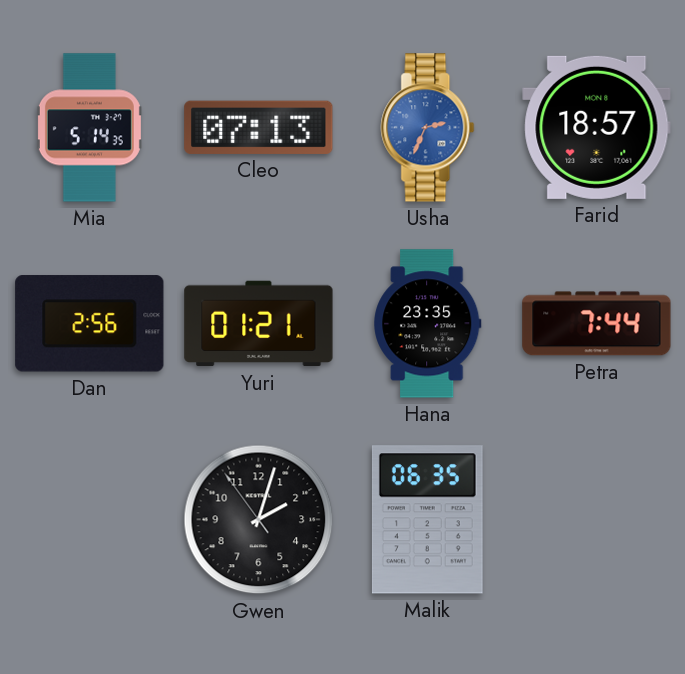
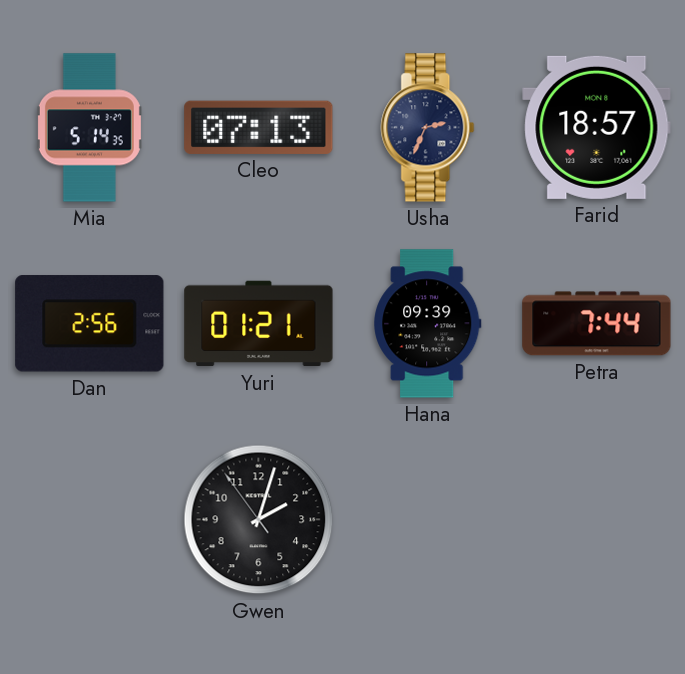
Usha dial: blue -> navy (428, 128)
Hana: 23:35 -> 09:39 (428, 324)
Malik: 06:35 -> none (427, 520)
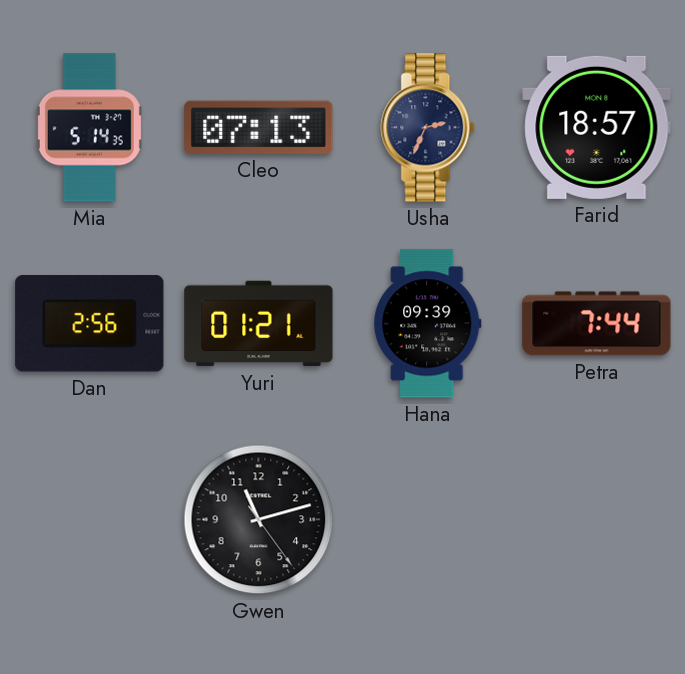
Gwen: 2:02 -> 11:12 (259, 520)
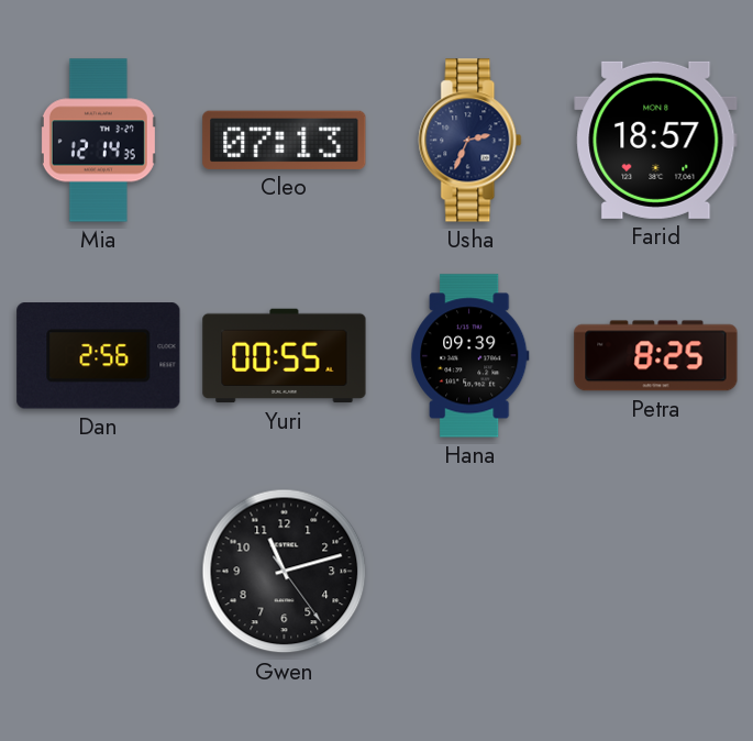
Mia: 5:14 -> 12:14 (98, 141)
Yuri: 01:21 -> 00:55 (285, 356)
Petra: 7:44 -> 8:25 (656, 356)
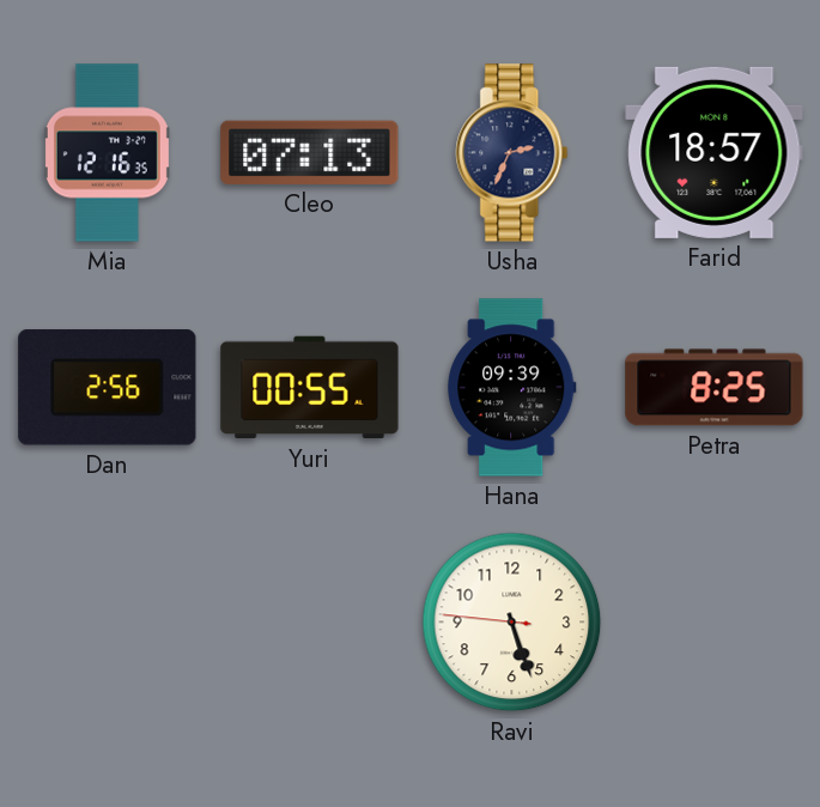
Mia: 12:14 -> 12:16 (107, 153)
Gwen: 11:12 -> none (285, 572)
Ravi: none -> 5:26 (512, 623)
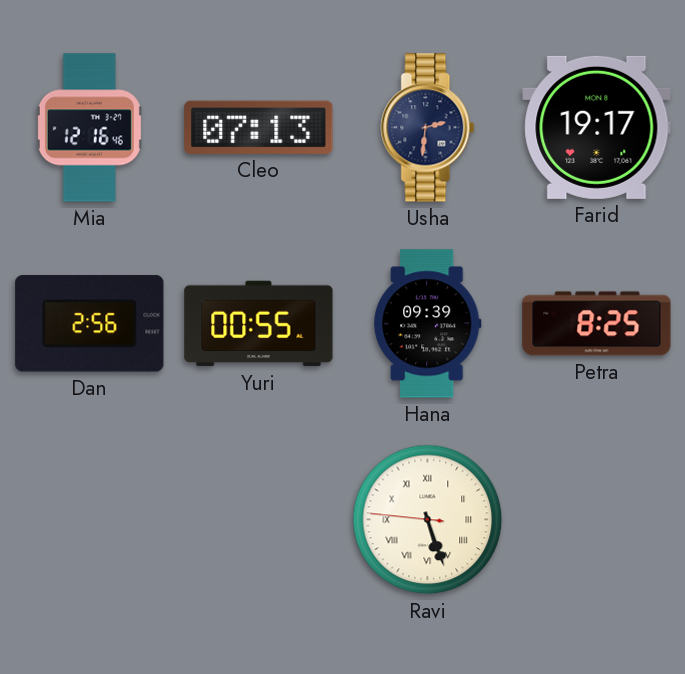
Mia: 12:16:35 -> 12:16:46 (89, 128)
Usha: 2:34 -> 2:31 (428, 128)
Farid: 18:57 -> 19:17 (597, 127)
Ravi numerals: Arabic -> Roman (428, 520)
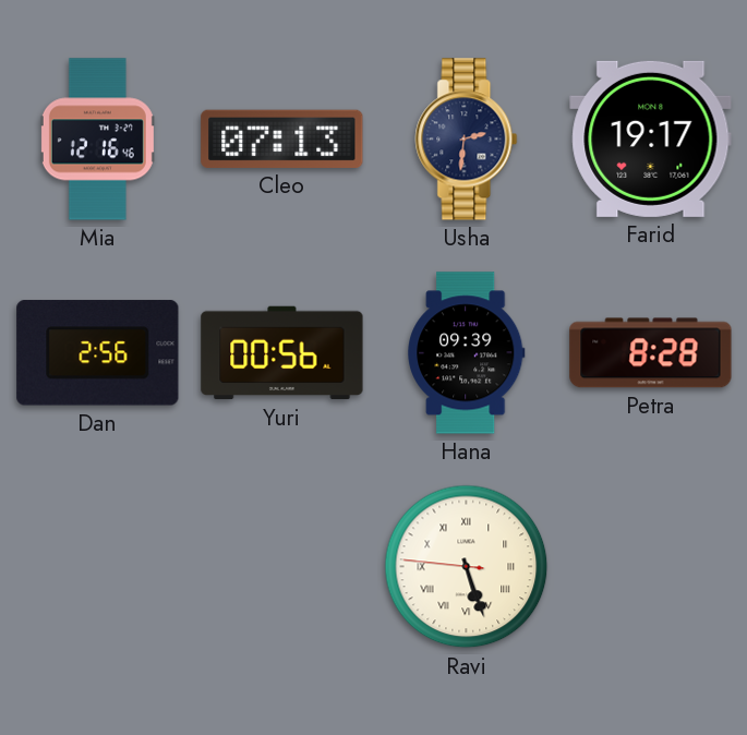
Yuri: 00:55 -> 00:56 (282, 353)
Petra: 8:25 -> 8:28 (651, 353)
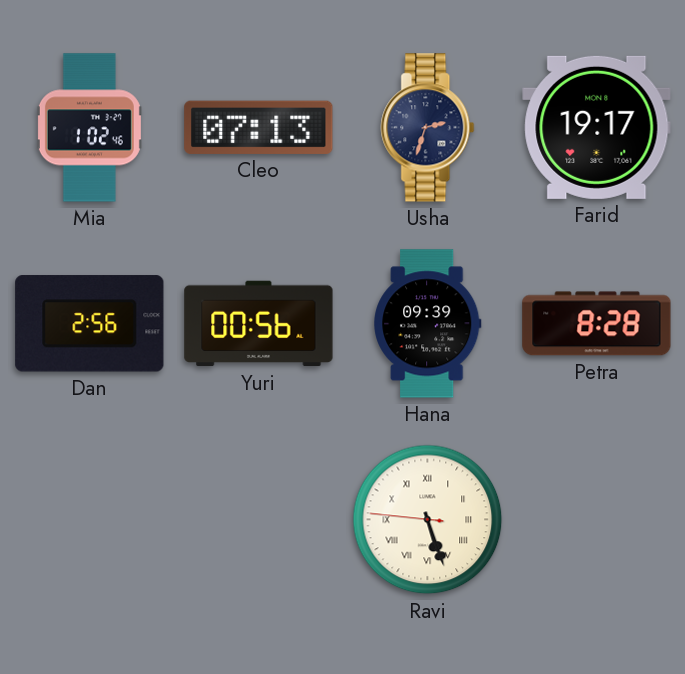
Mia: 12:16 -> 1:02 (89, 128)
Usha: 2:31 -> 2:33 (428, 128)
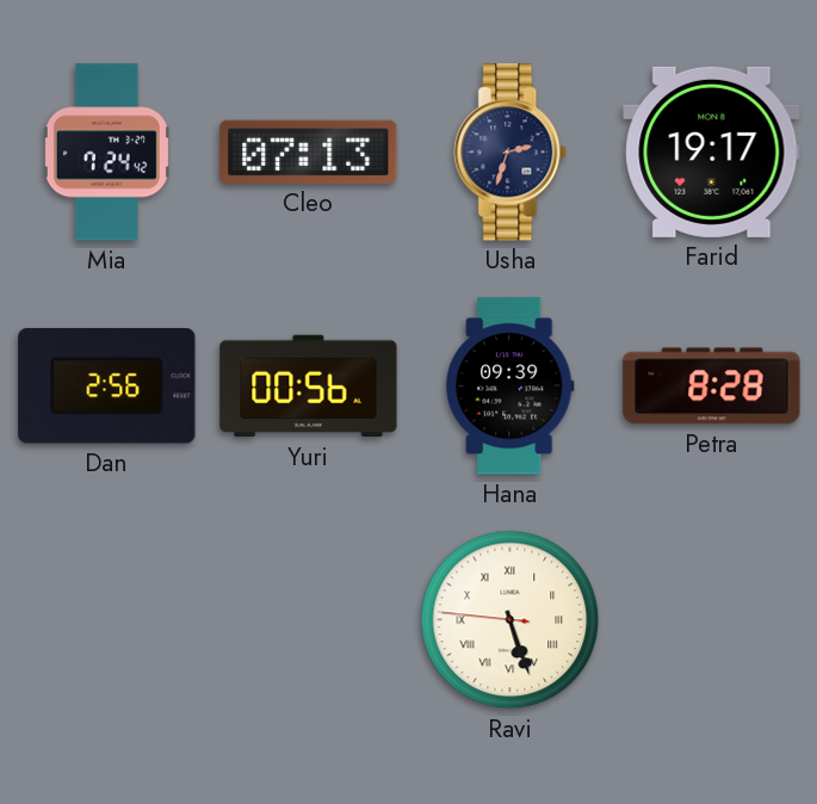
Mia: 1:02 -> 7:24 (106, 153)
